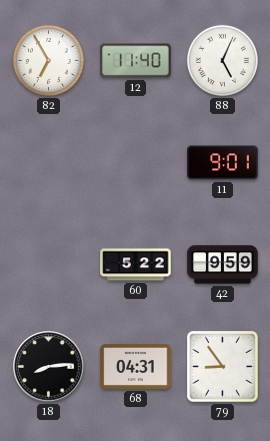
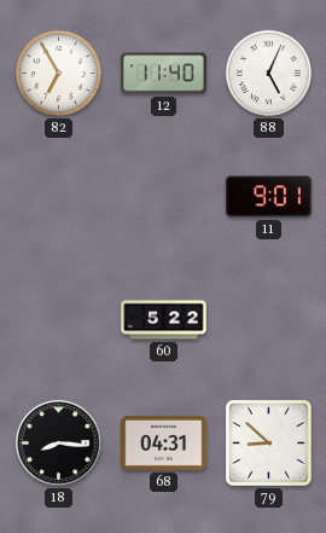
42: 9:59 -> none (223, 265)
18: 8:14 -> 8:16 (59, 444)
79: 8:54 -> 8:52 (269, 444)
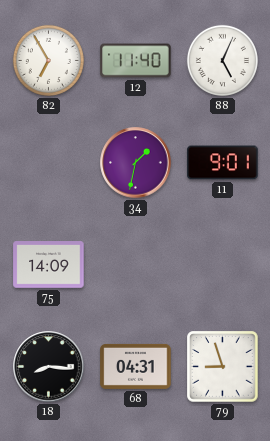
34: none -> 1:32 (136, 163)
75: none -> 14:09 (49, 265)
60: 5:22 -> none (164, 320)
79: 8:52 -> 8:57 (223, 367)
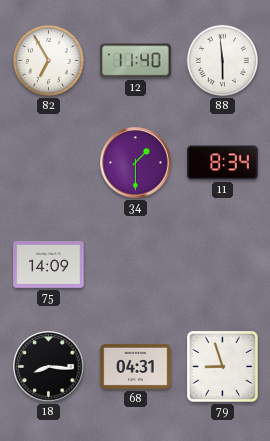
88: 5:04 -> 5:59 (222, 60)
34: 1:32 -> 1:30 (136, 163)
11: 9:01 -> 8:34 (223, 163)
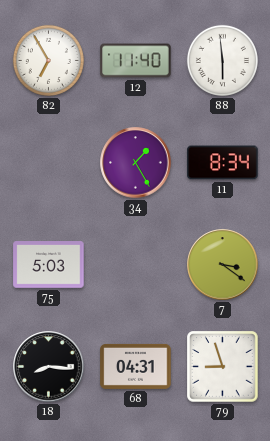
34: 1:30 -> 1:25 (136, 163)
75: 14:09 -> 5:03 (49, 265)
7: none -> 3:21 (223, 265)
